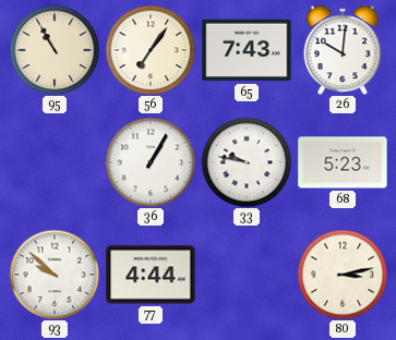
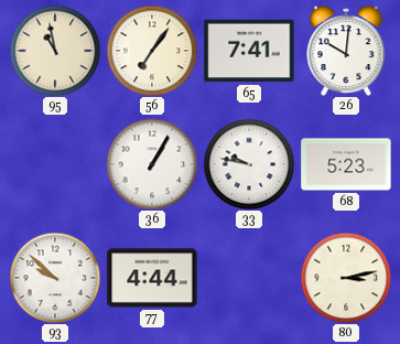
95: 10:55 -> 10:58 (55, 51)
65: 7:43 -> 7:41 (249, 51)
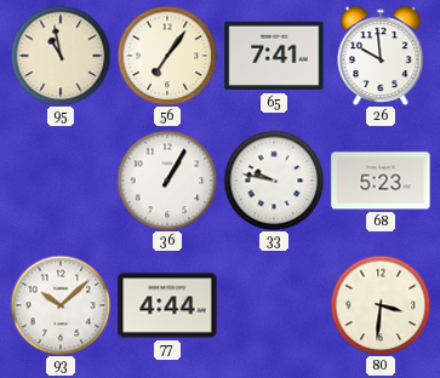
26: 10:01 -> 9:59 (381, 56)
93: 9:52 -> 10:08 (61, 305)
80: 3:13 -> 3:31 (381, 305)
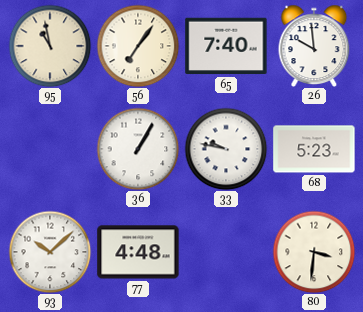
65: 7:41 -> 7:40 (226, 46)
77: 4:44 -> 4:48 (138, 252)
